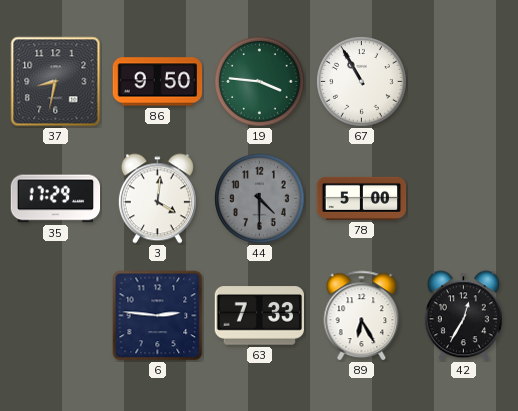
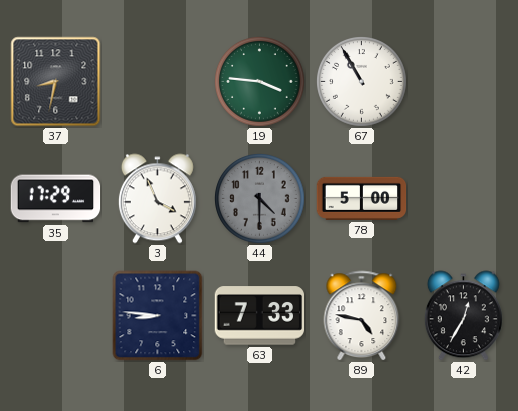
86: 9:50 -> none (158, 82)
3: 4:01 -> 3:56 (157, 199)
6: 2:46 -> 8:46 (158, 316)
89: 6:25 -> 4:47 (362, 316)
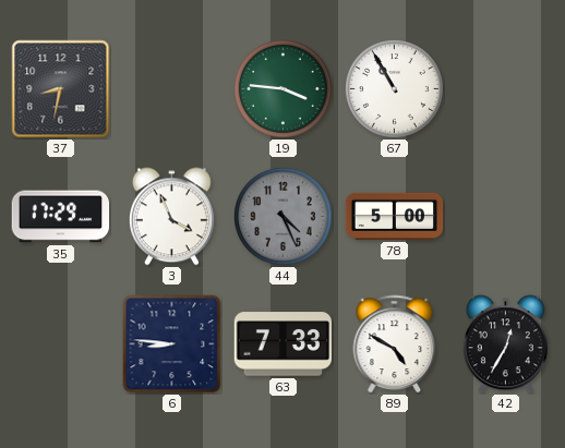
44: 4:30 -> 4:26 (284, 217)
89: 4:47 -> 4:50 (395, 344)
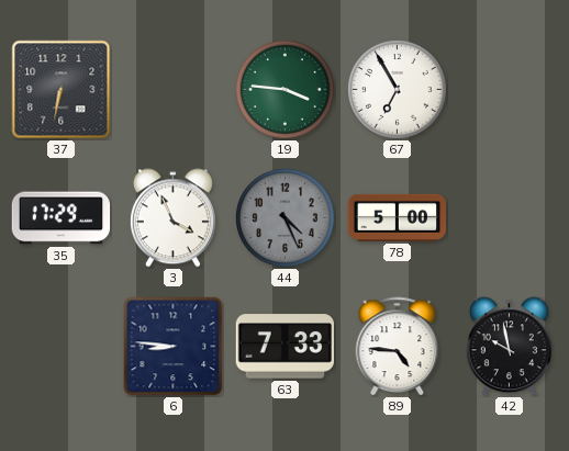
37: 8:32 -> 6:32 (62, 90)
67: 10:55 -> 6:55 (398, 90)
89: 4:50 -> 4:46 (398, 347)
42: 12:35 -> 9:58 (509, 347)
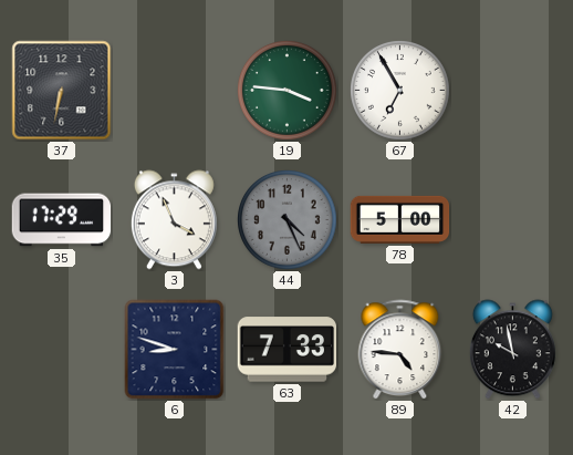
6: 8:46 -> 8:48 (175, 350)
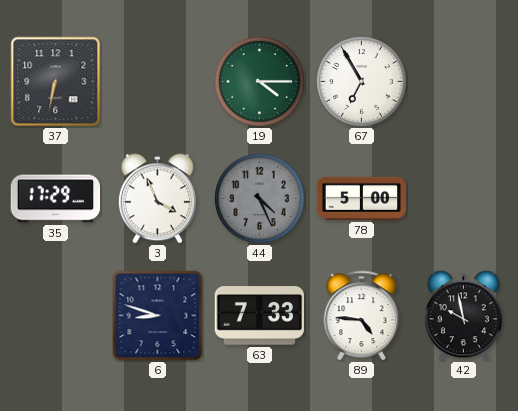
19: 3:46 -> 4:15 (260, 82)
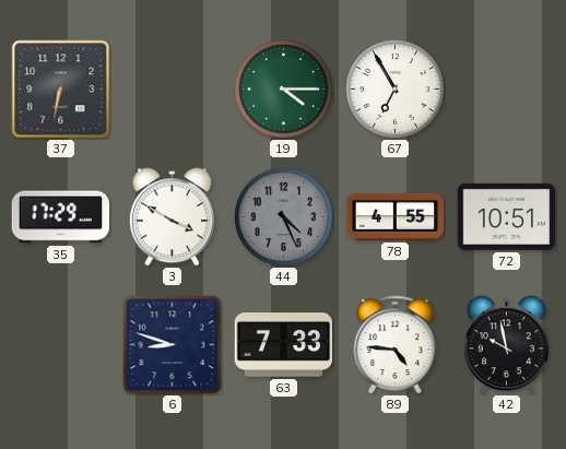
3: 3:56 -> 3:50 (172, 217)
78: 5:00 -> 4:55 (396, 216)
72: none -> 10:51 (507, 216)
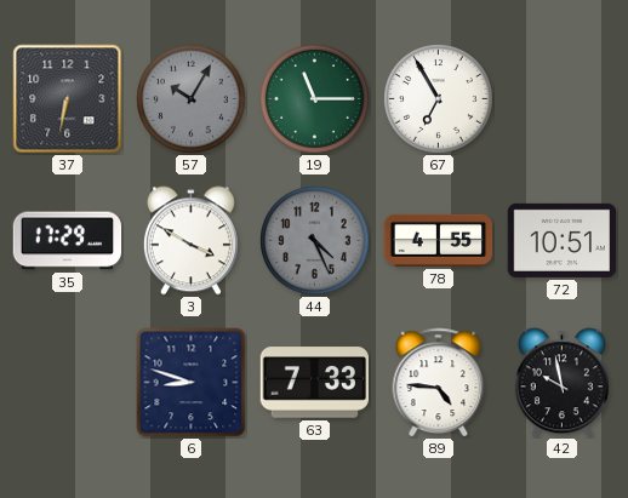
57: none -> 10:05 (192, 99)
19: 4:15 -> 11:15 (315, 99)
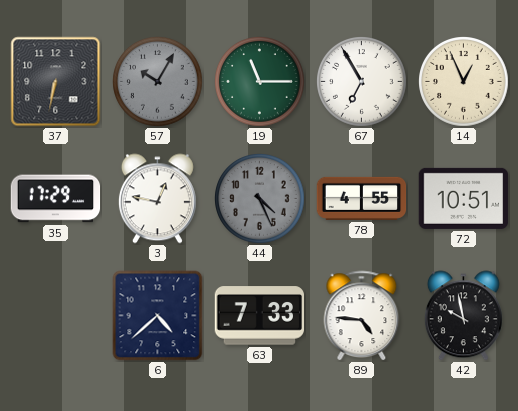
14: none -> 12:56 (464, 82)
3: 3:50 -> 12:47 (157, 199)
6: 8:48 -> 4:38 (158, 316)
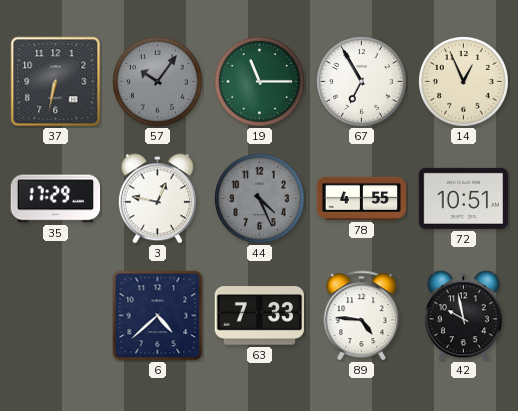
57: 10:05 -> 10:06 (158, 82)
